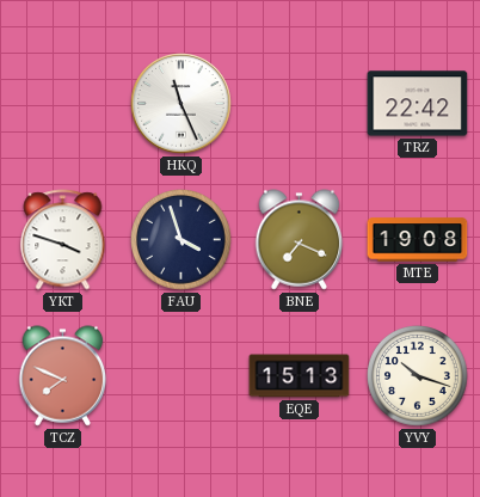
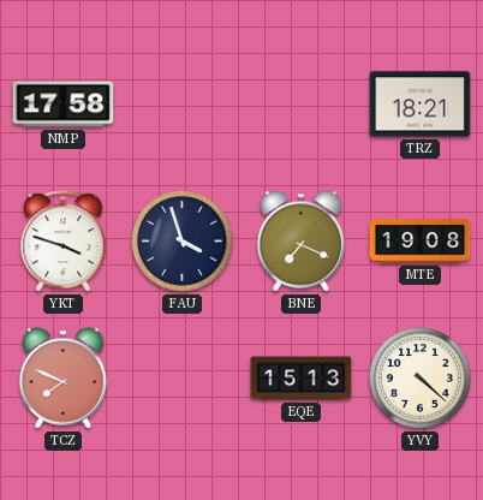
NMP: none -> 17:58 (64, 105)
HKQ: 11:26 -> none (181, 104)
TRZ: 22:42 -> 18:21 (421, 105)
YVY: 10:18 -> 4:22 (421, 379)
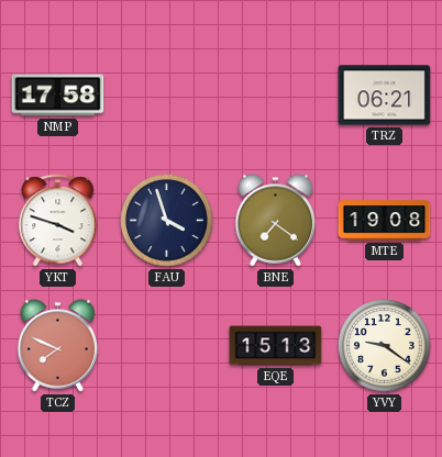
TRZ: 18:21 -> 06:21 (385, 96)
BNE: 7:19 -> 7:21 (276, 221)
YVY: 4:22 -> 9:21 (385, 346)
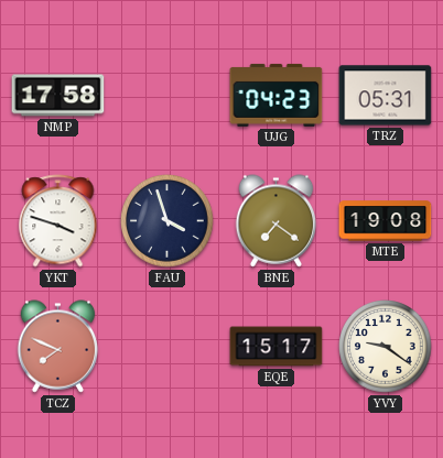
UJG: none -> 04:23 (277, 95)
TRZ: 06:21 -> 05:31 (386, 96)
EQE: 15:13 -> 15:17 (277, 347)
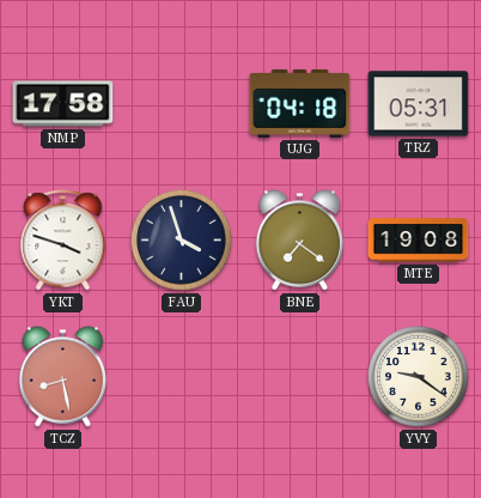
UJG: 04:23 -> 04:18 (300, 103)
TCZ: 7:49 -> 8:28 (63, 377)
EQE: 15:17 -> none (277, 347)
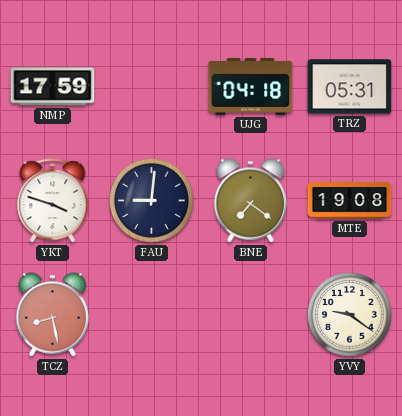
NMP: 17:58 -> 17:59 (53, 87)
FAU: 3:57 -> 9:01 (152, 201)
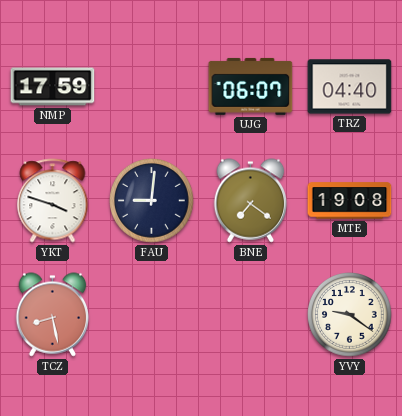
UJG: 04:18 -> 06:07 (251, 86)
TRZ: 05:31 -> 04:40 (350, 87)
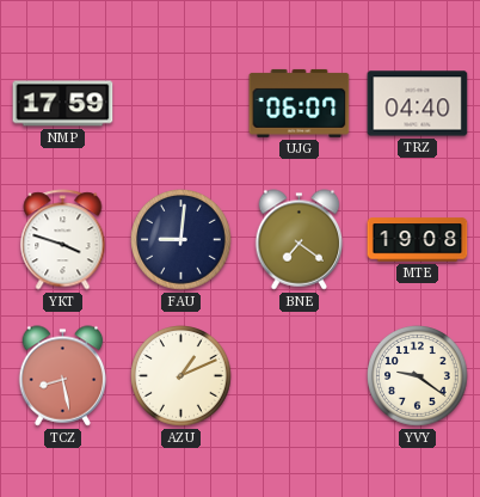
AZU: none -> 1:11 (181, 376)
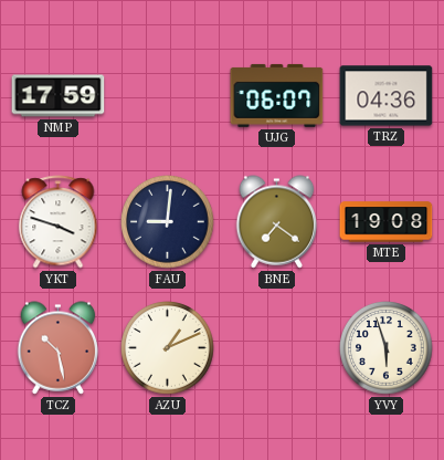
TRZ: 04:40 -> 04:36 (387, 96)
TCZ: 8:28 -> 10:28 (59, 348)
YVY: 9:21 -> 5:57 (387, 348)
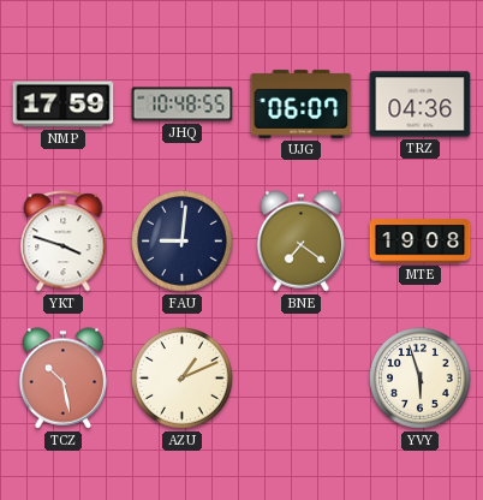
JHQ: none -> 10:48 (183, 105)
